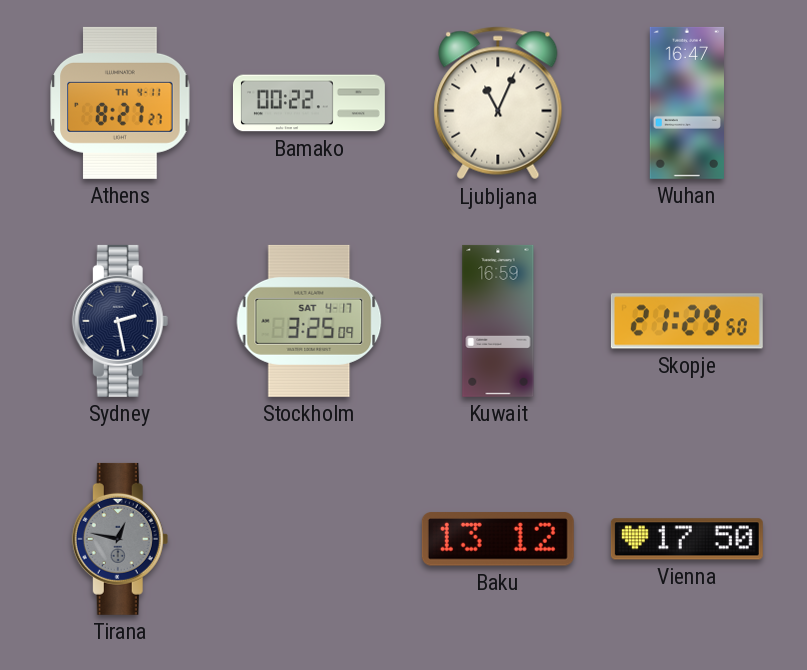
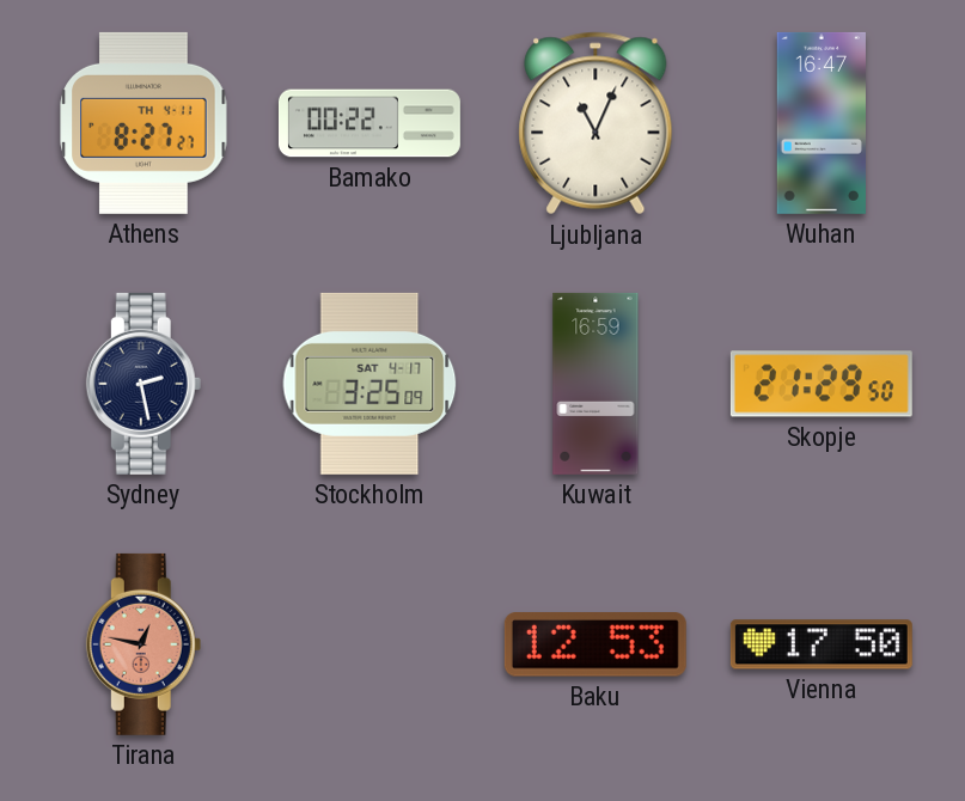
Tirana dial: grey -> salmon (143, 644)
Baku: 13:12 -> 12:53 (596, 644)
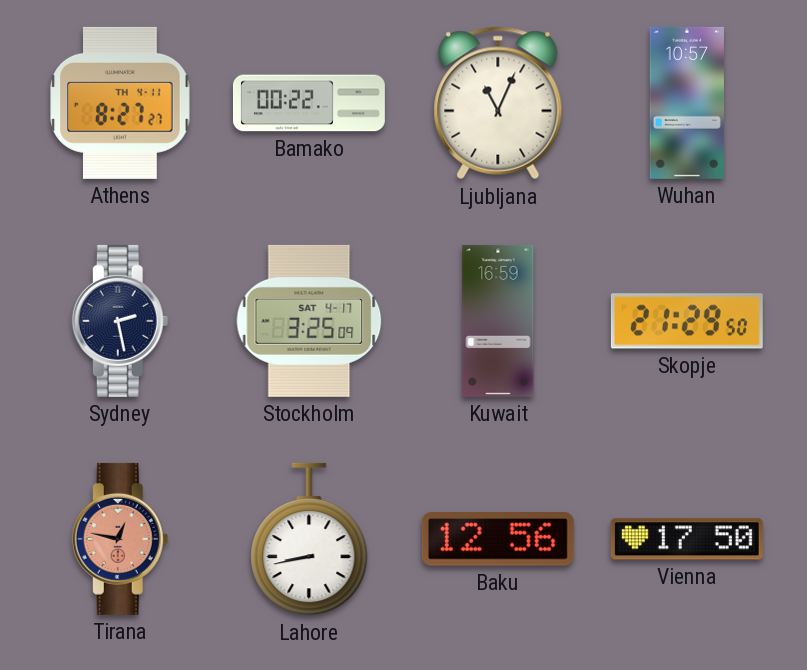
Wuhan: 16:47 -> 10:57 (687, 103)
Lahore: none -> 8:43 (309, 539)
Baku: 12:53 -> 12:56 (498, 539)
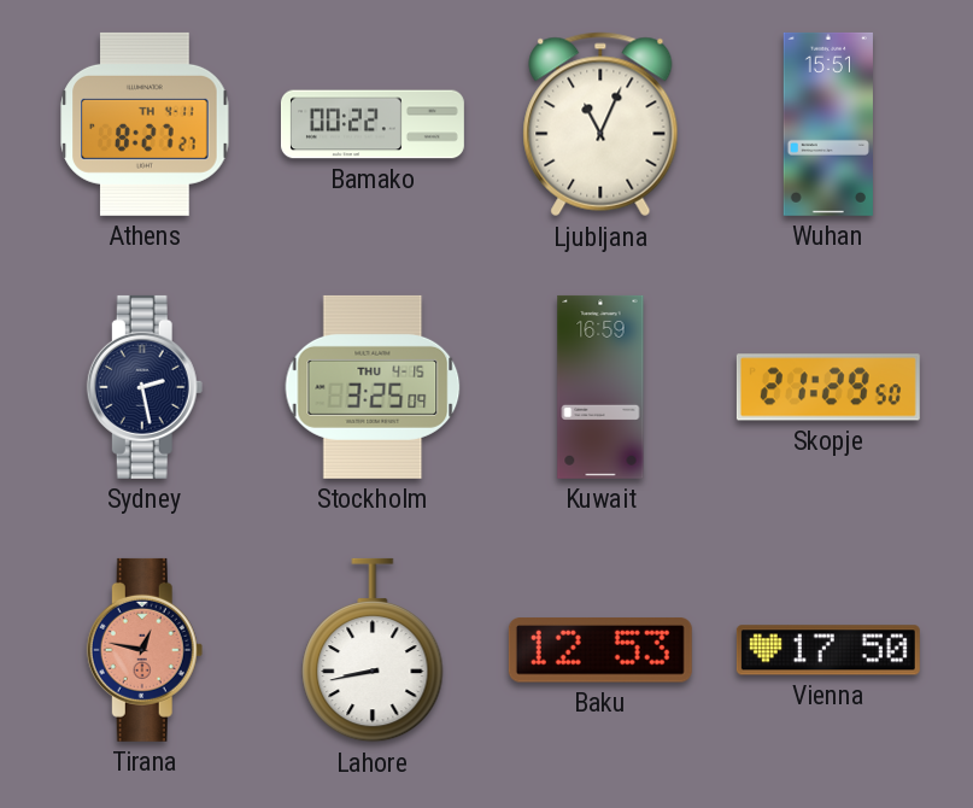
Wuhan: 10:57 -> 15:51 (828, 124)
Stockholm date: SAT 4-17 -> THU 4-15 (373, 387)
Baku: 12:56 -> 12:53 (600, 650)
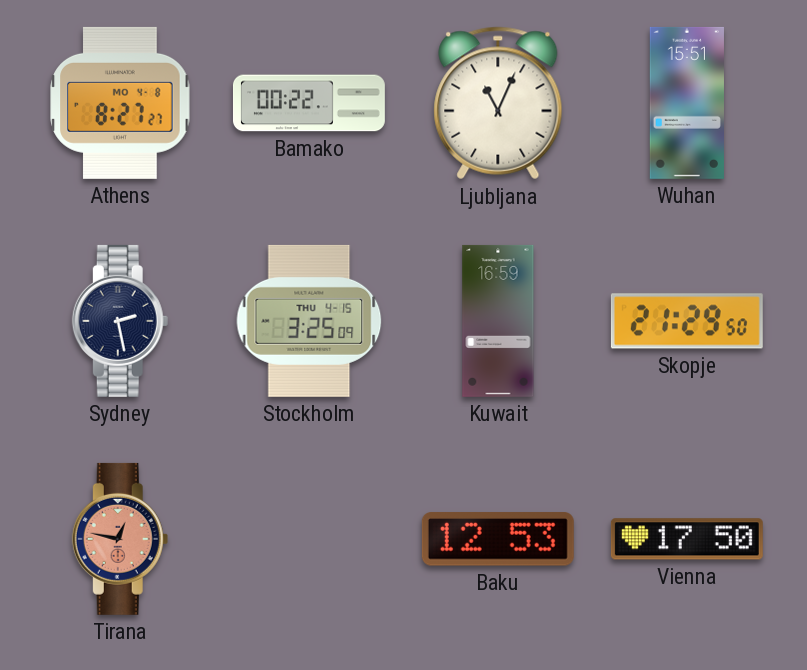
Athens date: TH 4-11 -> MO 4-8 (120, 103)
Lahore: 8:43 -> none (373, 650)
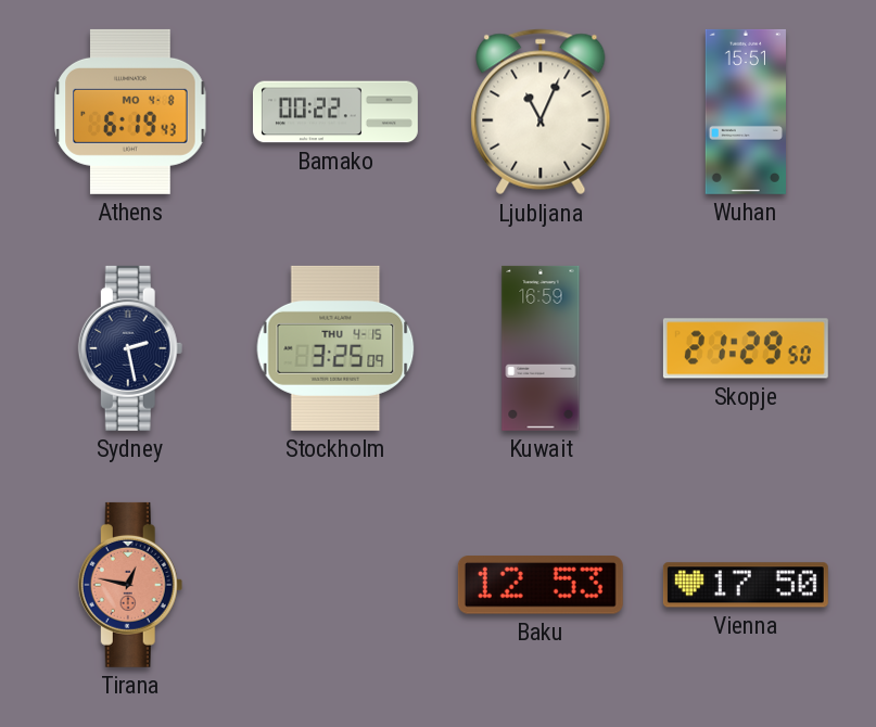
Athens: 8:27 -> 6:19 (130, 112)
